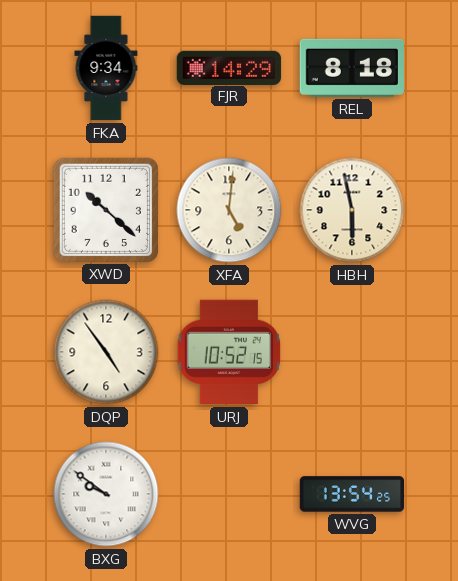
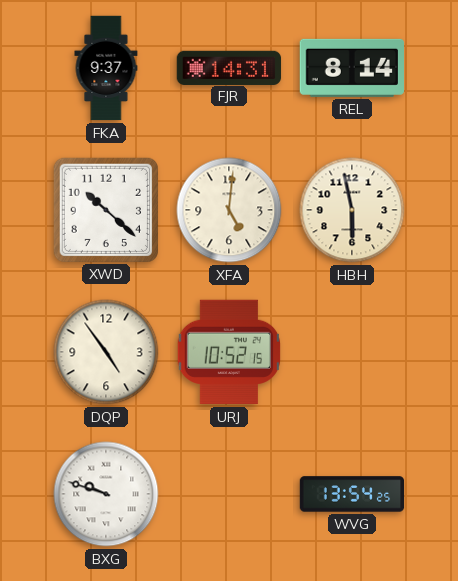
FKA: 9:34 -> 9:37 (106, 68)
FJR: 14:29 -> 14:31 (229, 67)
REL: 8:18 -> 8:14 (351, 68)
BXG: 9:51 -> 9:48 (106, 494)
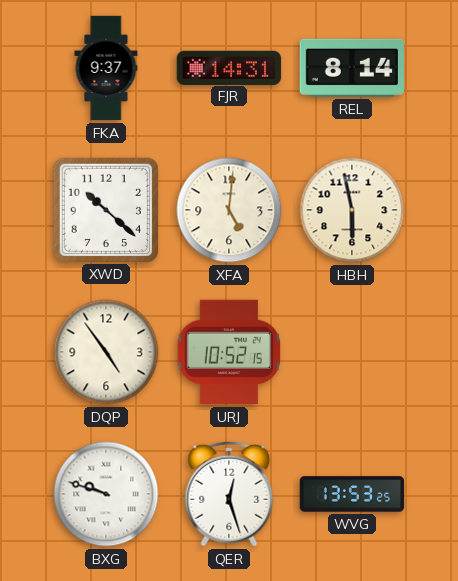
QER: none -> 12:27 (229, 494)
WVG: 13:54 -> 13:53 (352, 494)
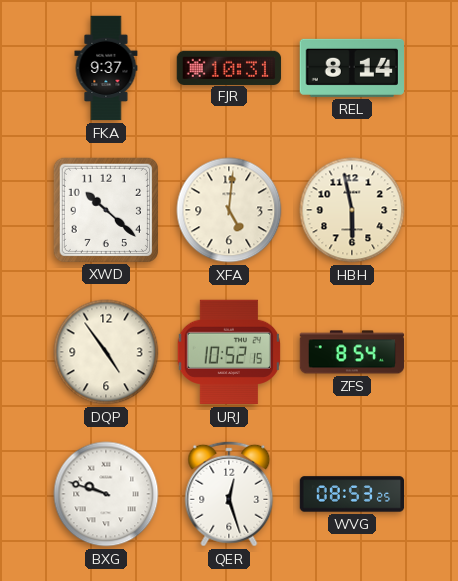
FJR: 14:31 -> 10:31 (229, 67)
ZFS: none -> 8:54 (352, 352)
WVG: 13:53 -> 08:53 (352, 494)
